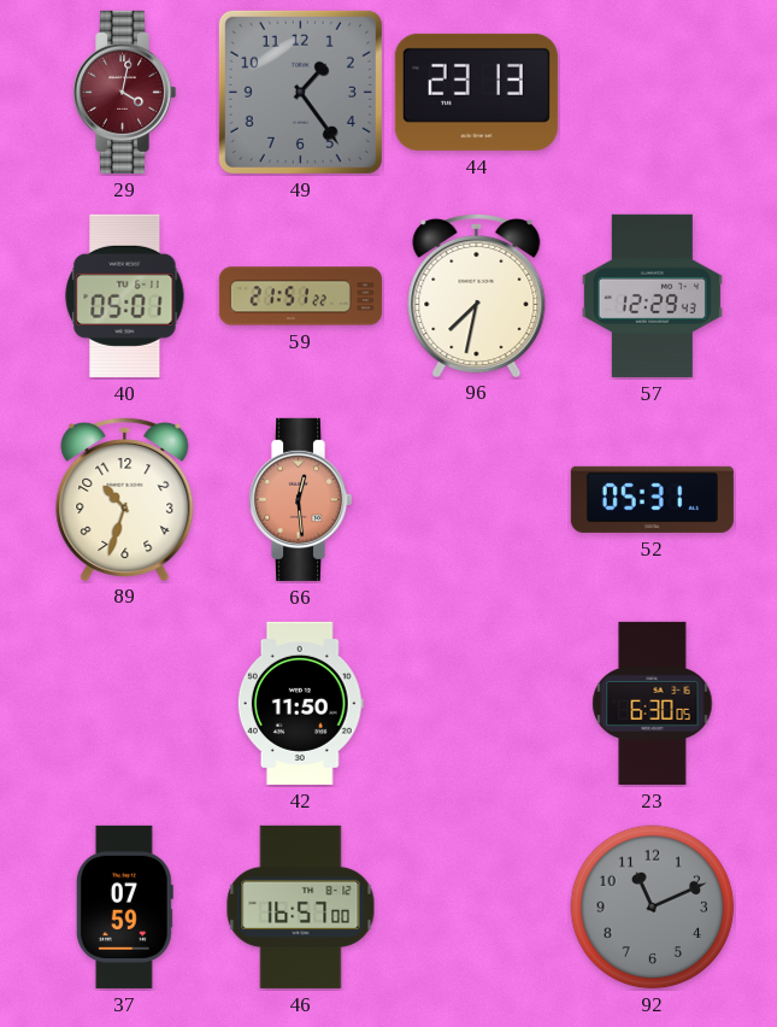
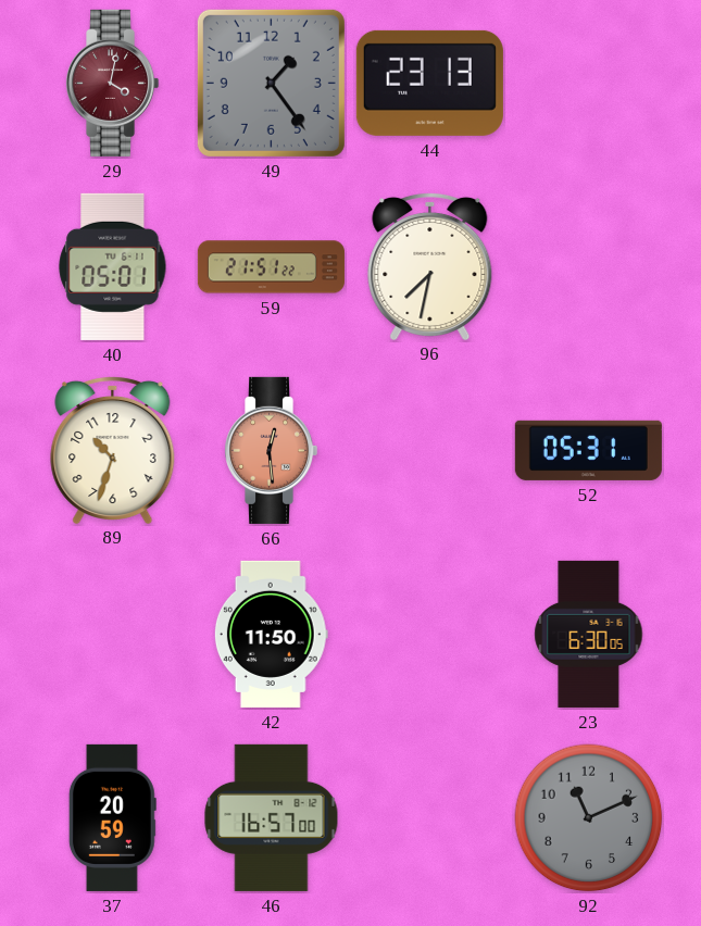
57: 12:29 -> none (652, 295)
37: 07:59 -> 20:59 (112, 817)
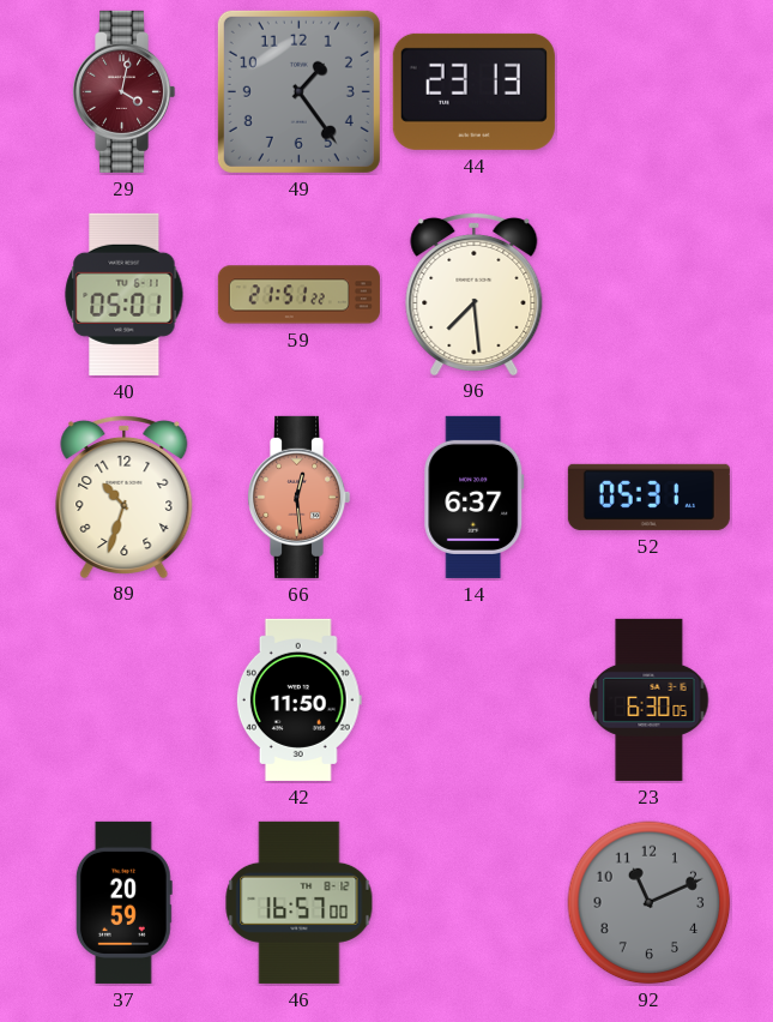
96: 7:32 -> 7:29 (475, 293)
14: none -> 6:37 (475, 497)
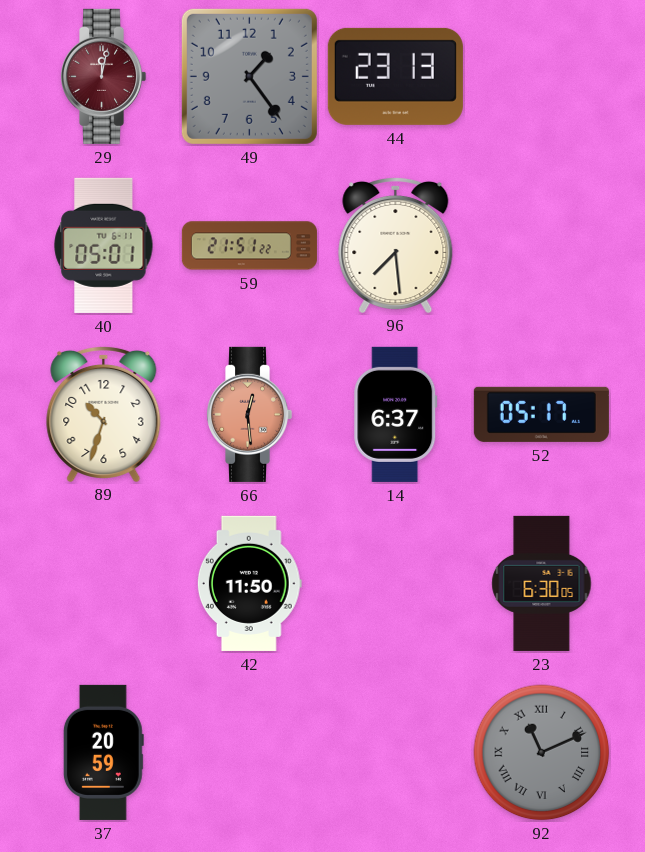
29: 4:02 -> 12:02 (104, 76)
52: 05:31 -> 05:17 (541, 414)
46: 16:57 -> none (300, 902)
92 numerals: Arabic -> Roman (542, 753)
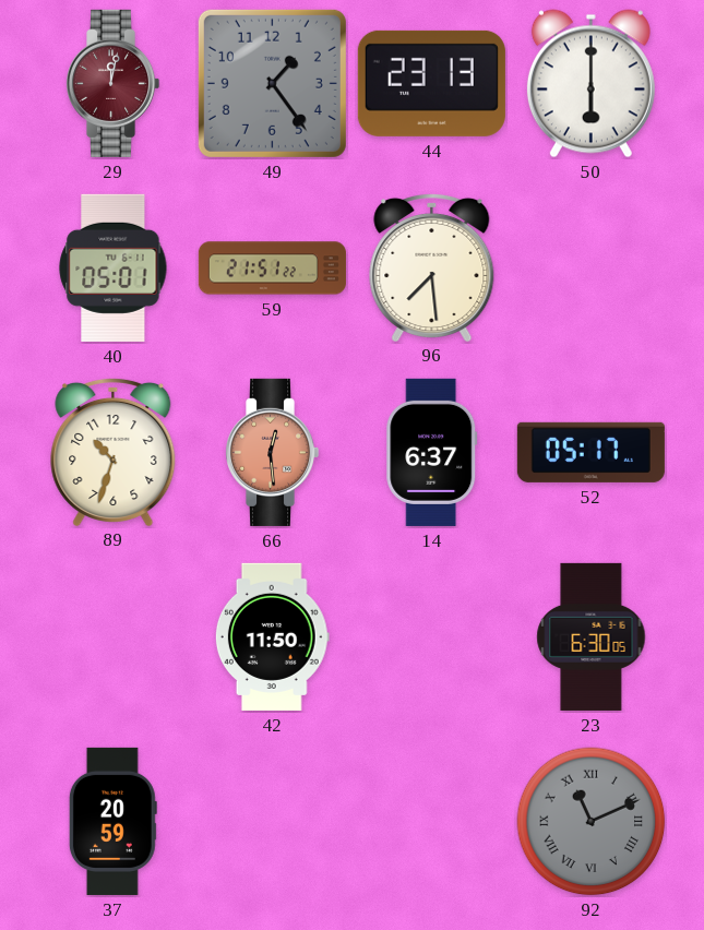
50: none -> 6:00 (590, 84)
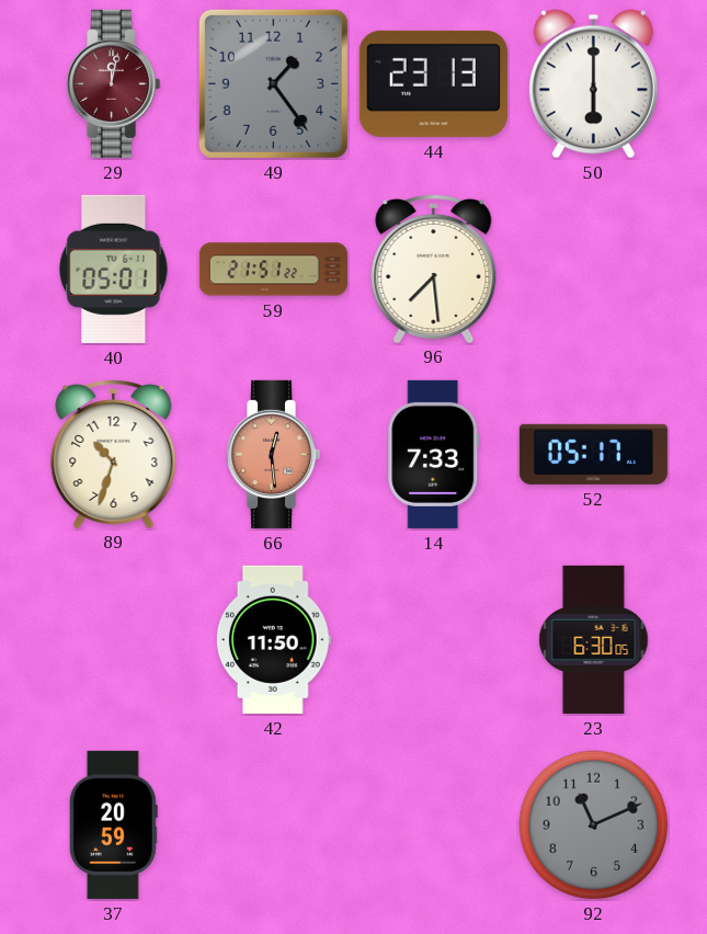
14: 6:37 -> 7:33 (434, 454)
92 numerals: Roman -> Arabic (594, 825)
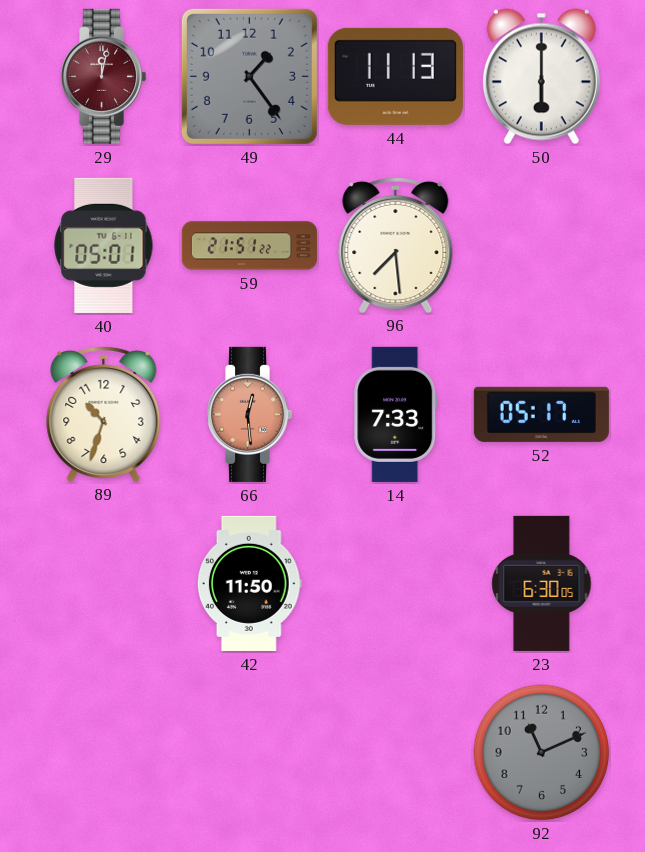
44: 23:13 -> 11:13 (395, 76)
37: 20:59 -> none (113, 824)
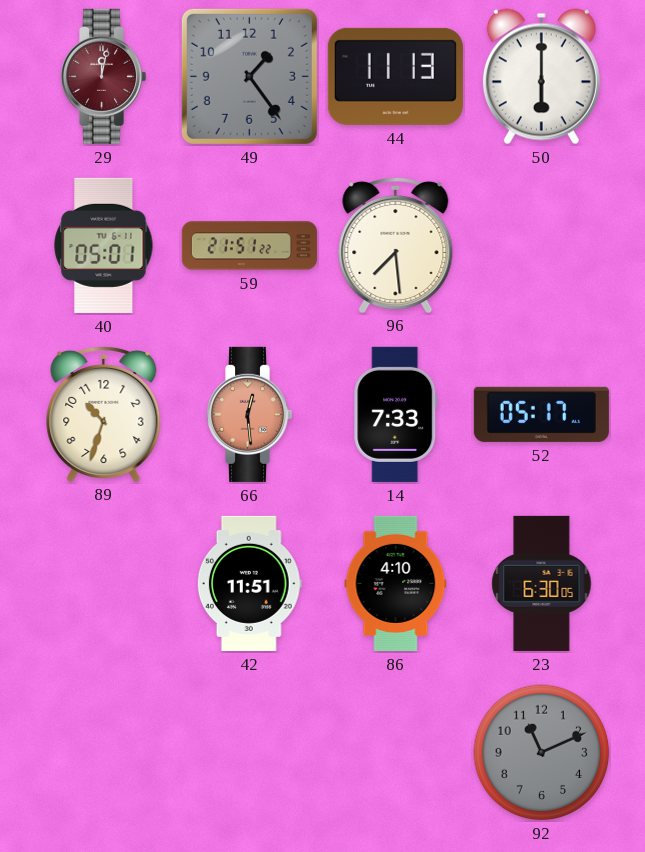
42: 11:50 -> 11:51 (249, 583)
86: none -> 4:10 (396, 583)
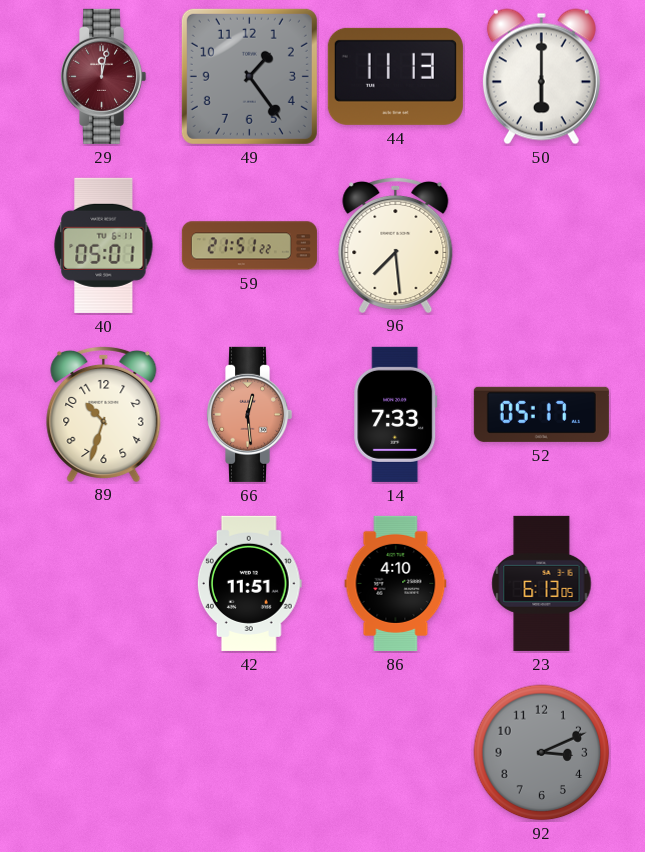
23: 6:30 -> 6:13 (542, 583)
92: 11:11 -> 3:11 (542, 753)
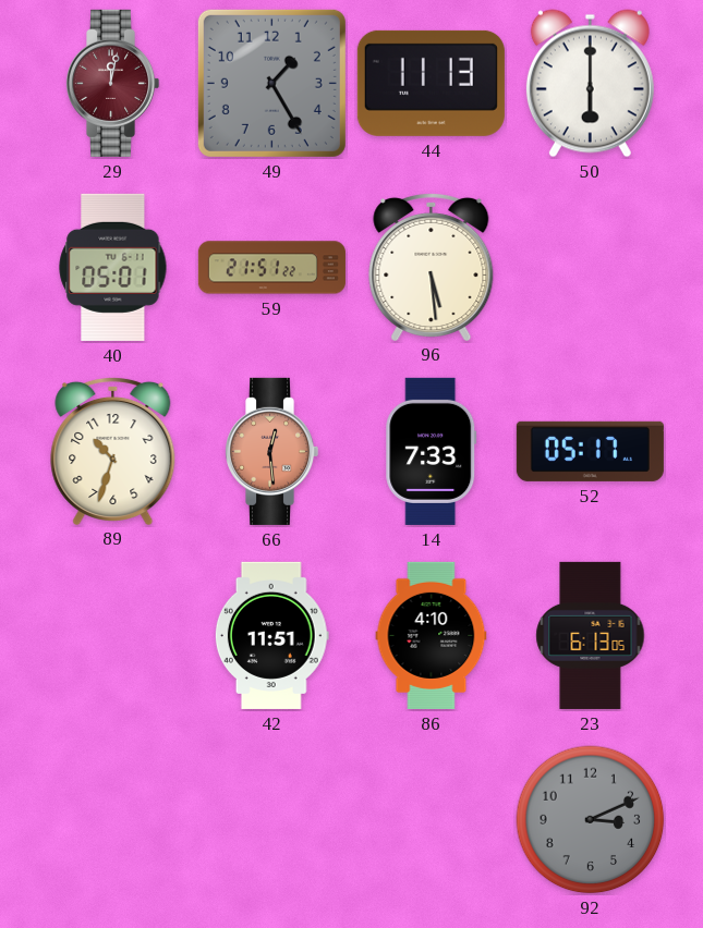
49: 1:24 -> 1:25 (271, 83)
96: 7:29 -> 5:29 (432, 266)
